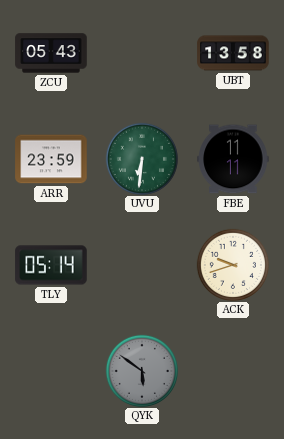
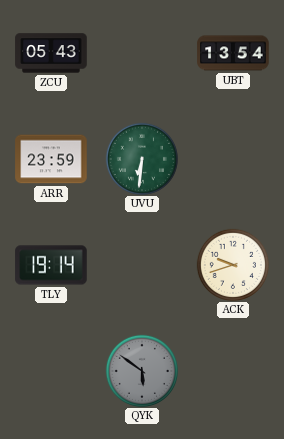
UBT: 13:58 -> 13:54 (233, 53)
FBE: 11:11 -> none (233, 159)
TLY: 05:14 -> 19:14 (51, 265)
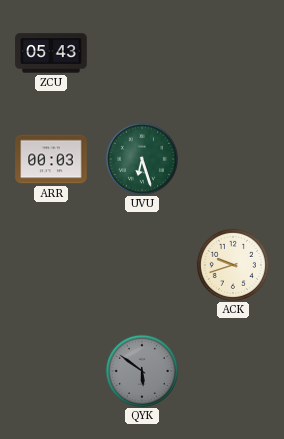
UBT: 13:54 -> none (233, 53)
ARR: 23:59 -> 00:03 (51, 159)
UVU: 6:31 -> 6:27 (141, 158)
TLY: 19:14 -> none (51, 265)
